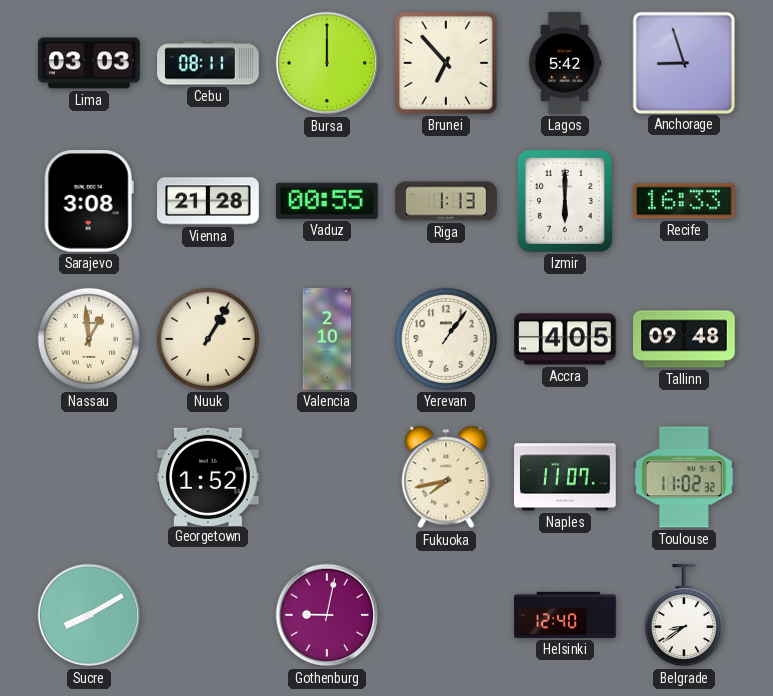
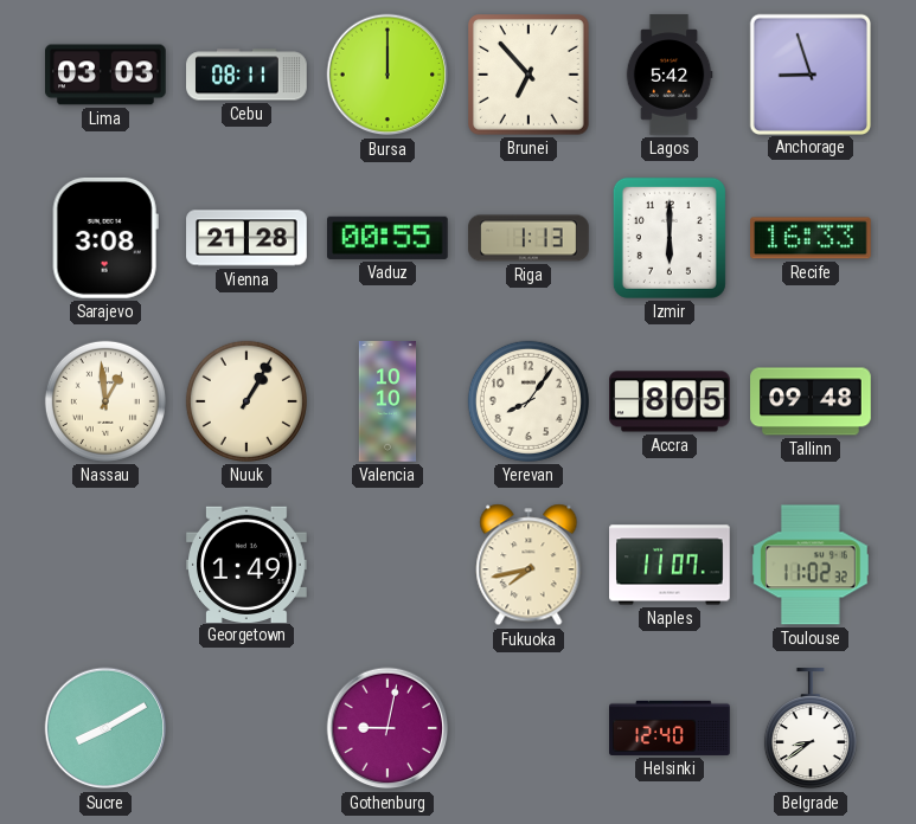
Valencia: 2:10 -> 10:10 (387, 401)
Yerevan: 1:06 -> 8:06 (529, 401)
Accra: 4:05 -> 8:05 (670, 401)
Georgetown: 1:52 -> 1:49 (246, 564)
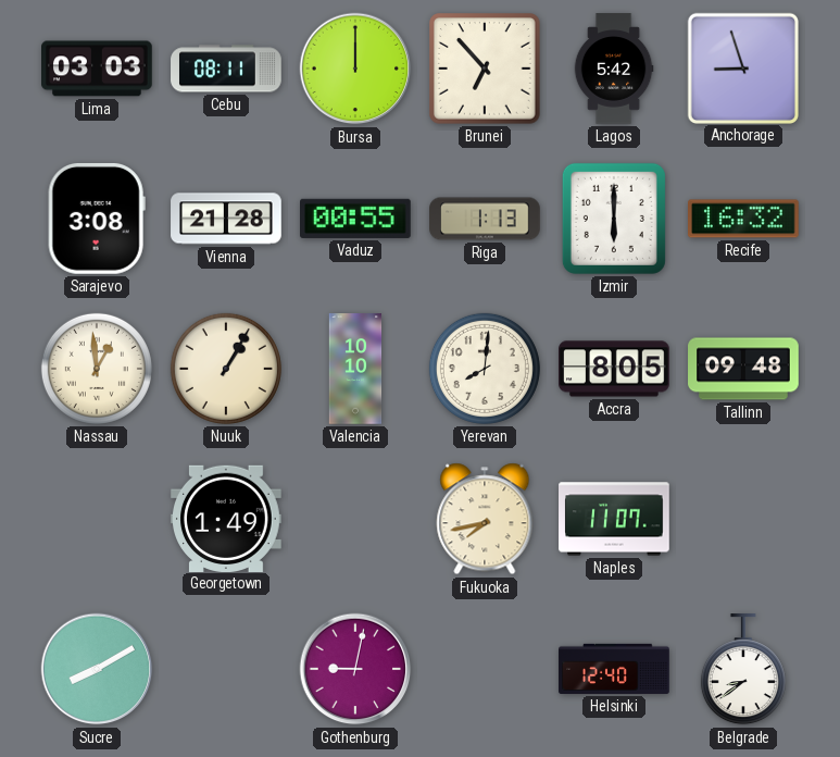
Recife: 16:33 -> 16:32 (744, 219)
Yerevan: 8:06 -> 8:01 (485, 369)
Toulouse: 11:02 -> none (812, 565)
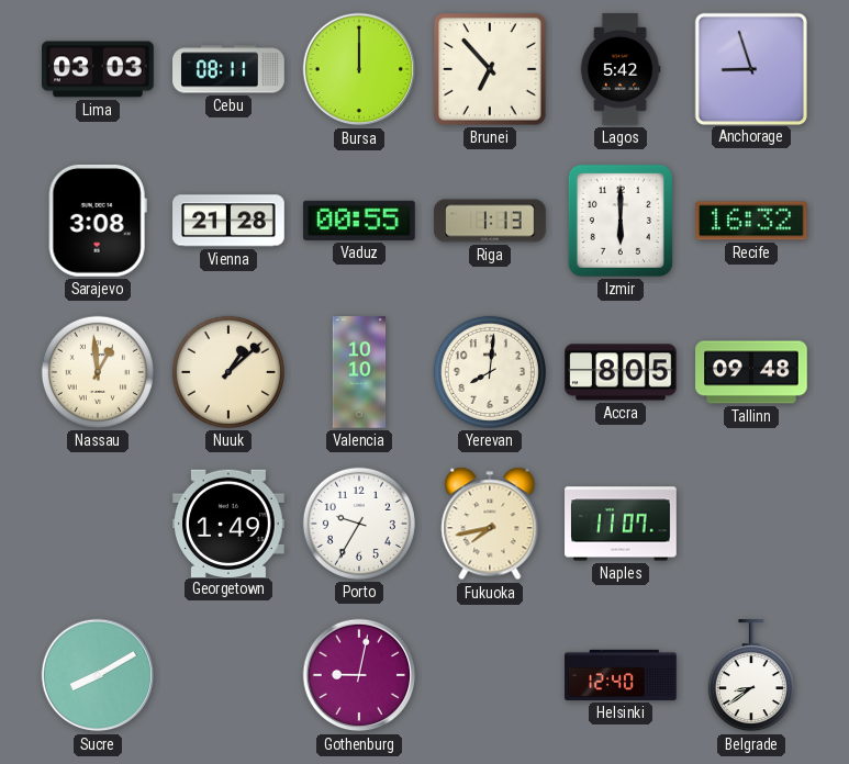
Nuuk: 1:05 -> 1:08 (228, 372)
Porto: none -> 9:35 (359, 524)
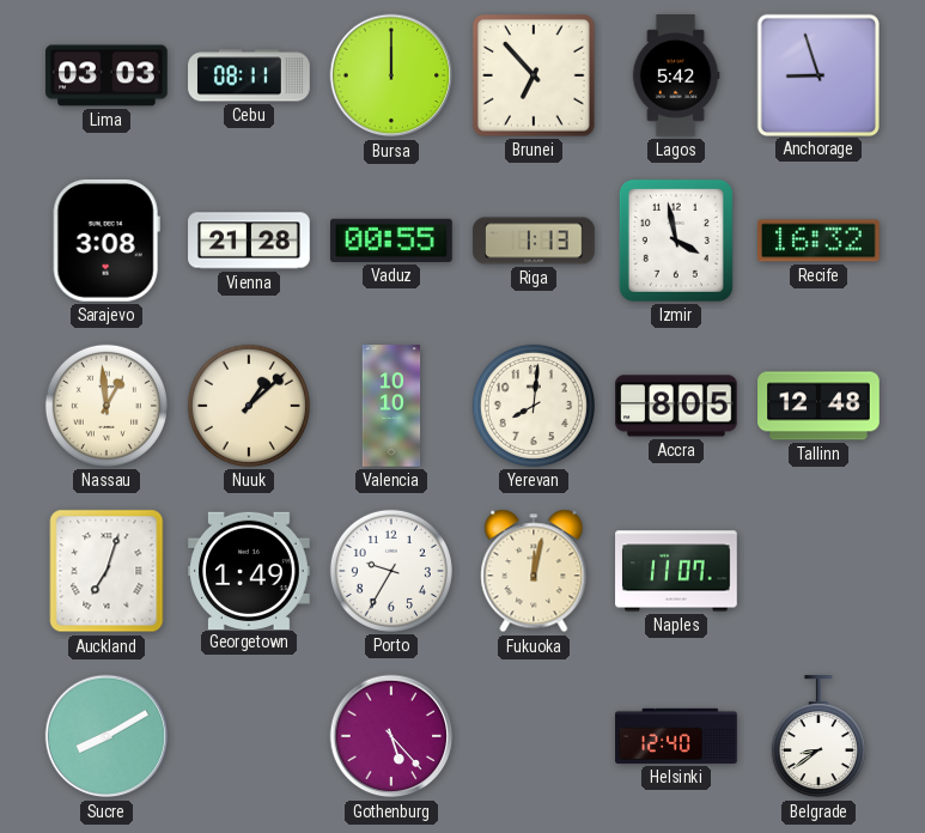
Izmir: 6:00 -> 3:58 (676, 241)
Tallinn: 09:48 -> 12:48 (818, 406)
Auckland: none -> 7:03 (107, 571)
Fukuoka: 7:43 -> 12:02 (534, 571)
Gothenburg: 9:02 -> 5:23 (391, 736)
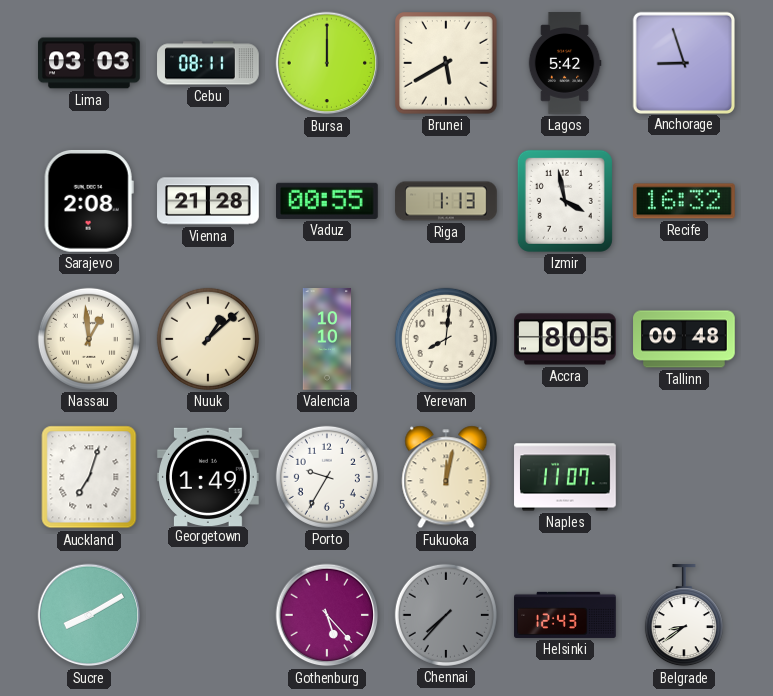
Brunei: 6:53 -> 5:40 (447, 64)
Sarajevo: 3:08 -> 2:08 (89, 201)
Tallinn: 12:48 -> 00:48 (684, 339)
Chennai: none -> 7:37 (446, 615)
Helsinki: 12:40 -> 12:43 (565, 615)
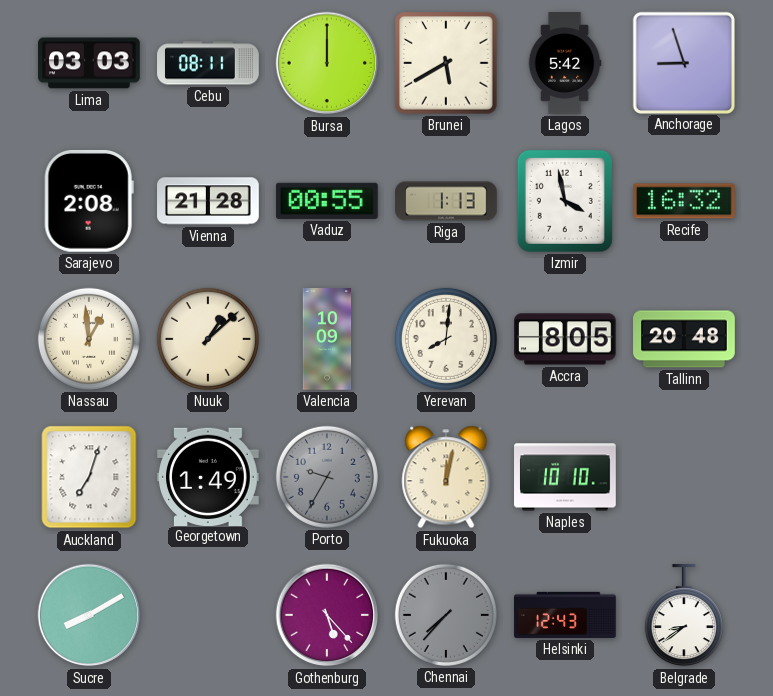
Valencia: 10:10 -> 10:09 (327, 339)
Tallinn: 00:48 -> 20:48 (684, 339)
Porto dial: white -> grey (327, 477)
Naples: 11:07 -> 10:10 (565, 477)
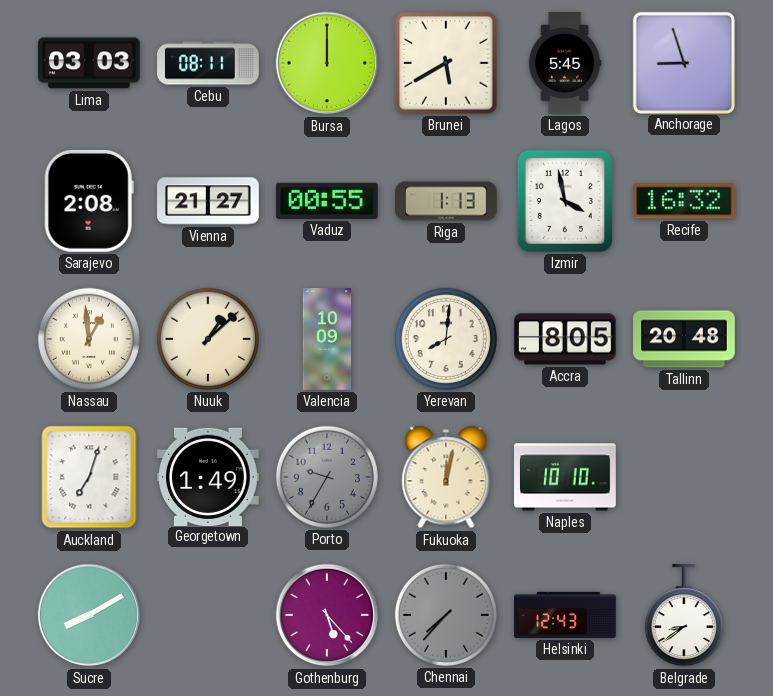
Lagos: 5:42 -> 5:45 (565, 63)
Vienna: 21:28 -> 21:27 (208, 201)
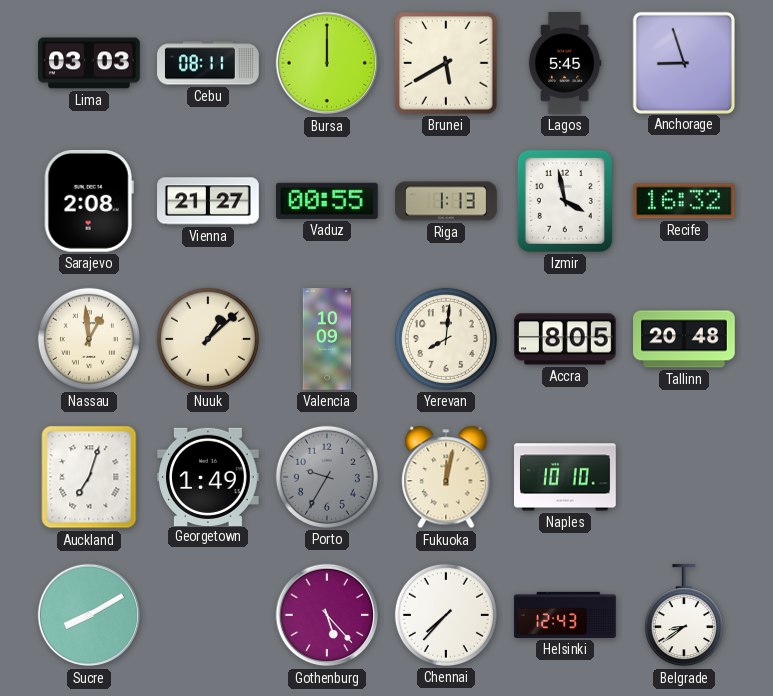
Chennai dial: grey -> white (446, 615)
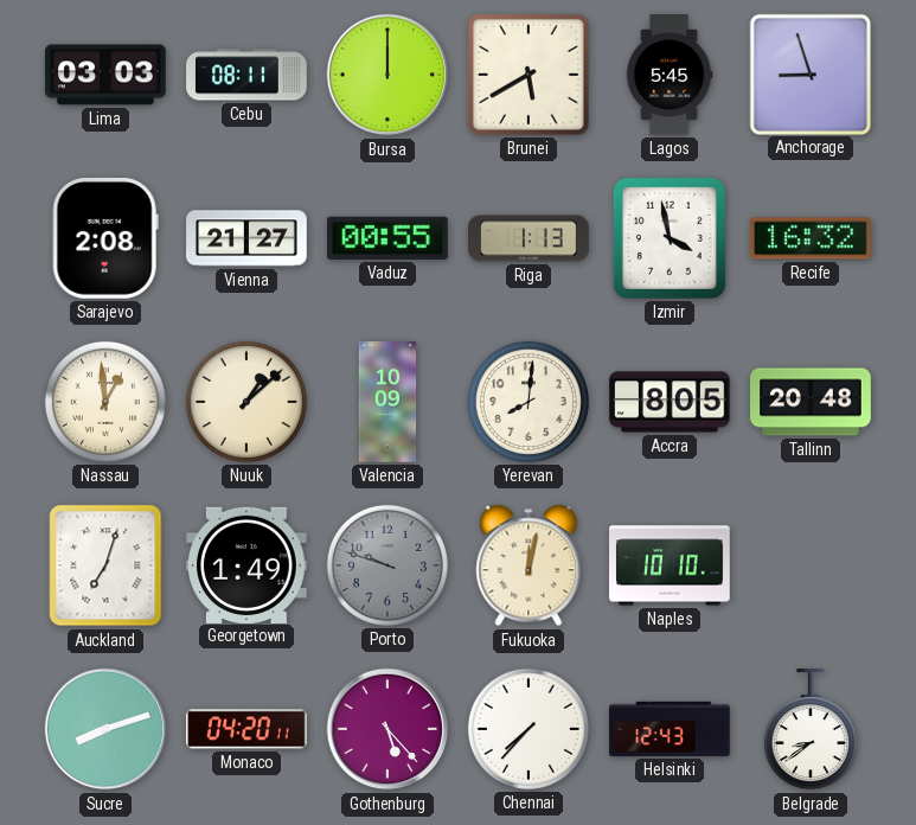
Porto: 9:35 -> 9:48 (387, 565)
Sucre: 8:10 -> 8:12 (105, 729)
Monaco: none -> 04:20 (246, 729)
